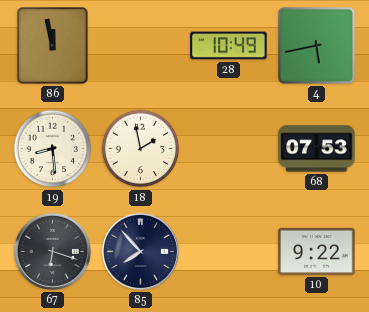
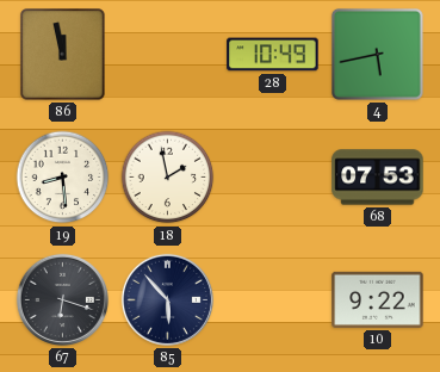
85: 7:53 -> 5:53 (167, 299)
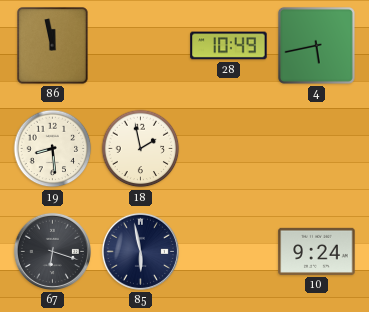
68: 07:53 -> none (378, 178)
85: 5:53 -> 5:58 (140, 251)
10: 9:22 -> 9:24 (317, 251)
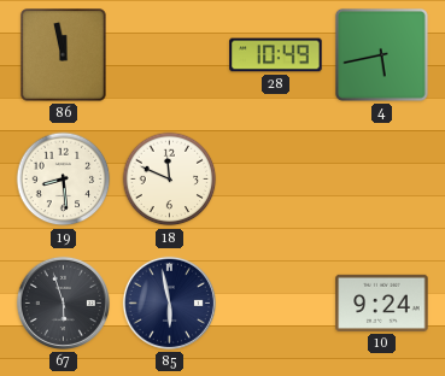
18: 1:58 -> 11:49 (170, 180)
67: 6:18 -> 5:57 (63, 302)
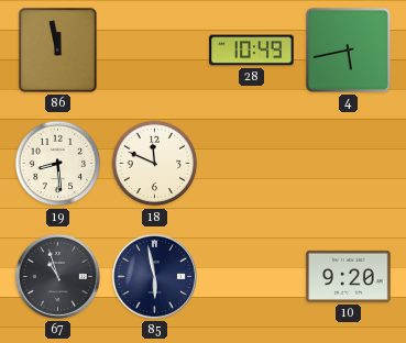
67: 5:57 -> 10:57 (57, 276)
10: 9:24 -> 9:20 (349, 276)
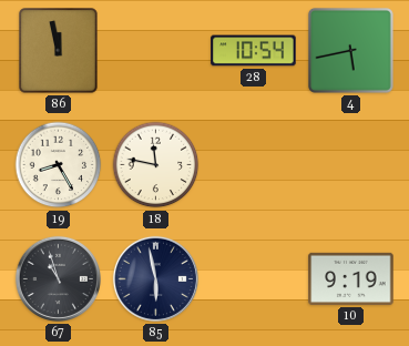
28: 10:49 -> 10:54 (254, 51)
19: 8:29 -> 8:25 (59, 165)
18: 11:49 -> 11:47 (156, 165)
10: 9:20 -> 9:19 (351, 278)
